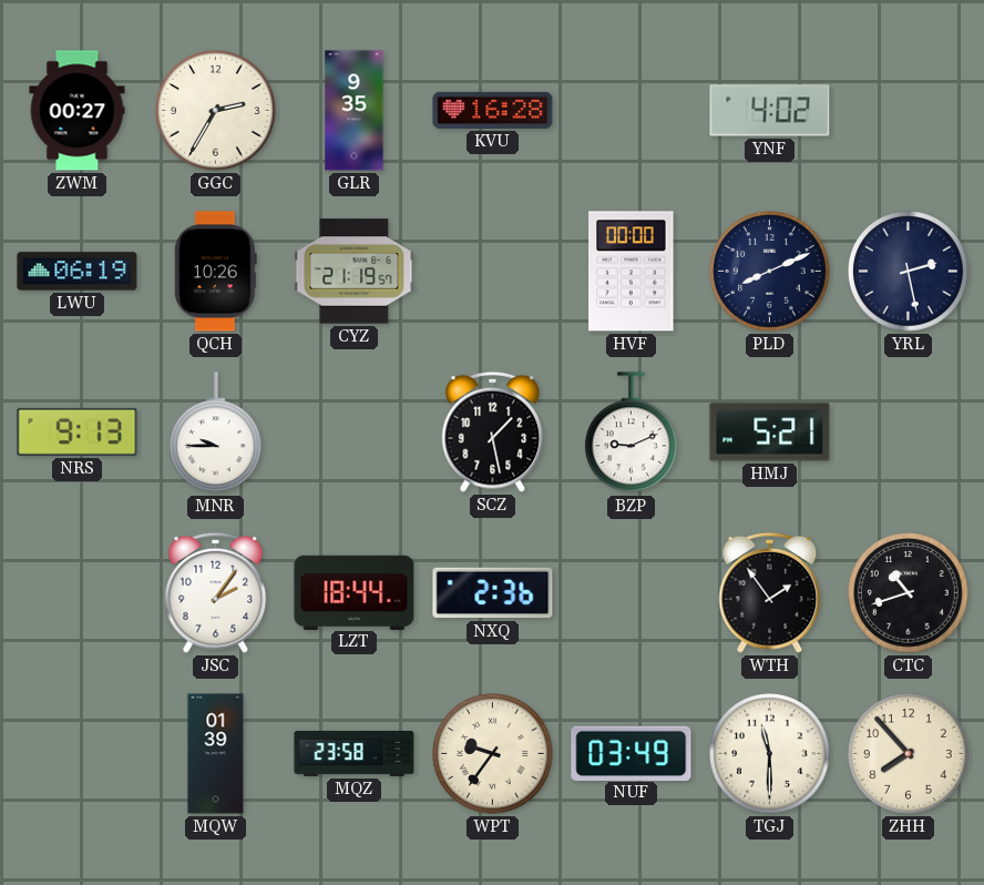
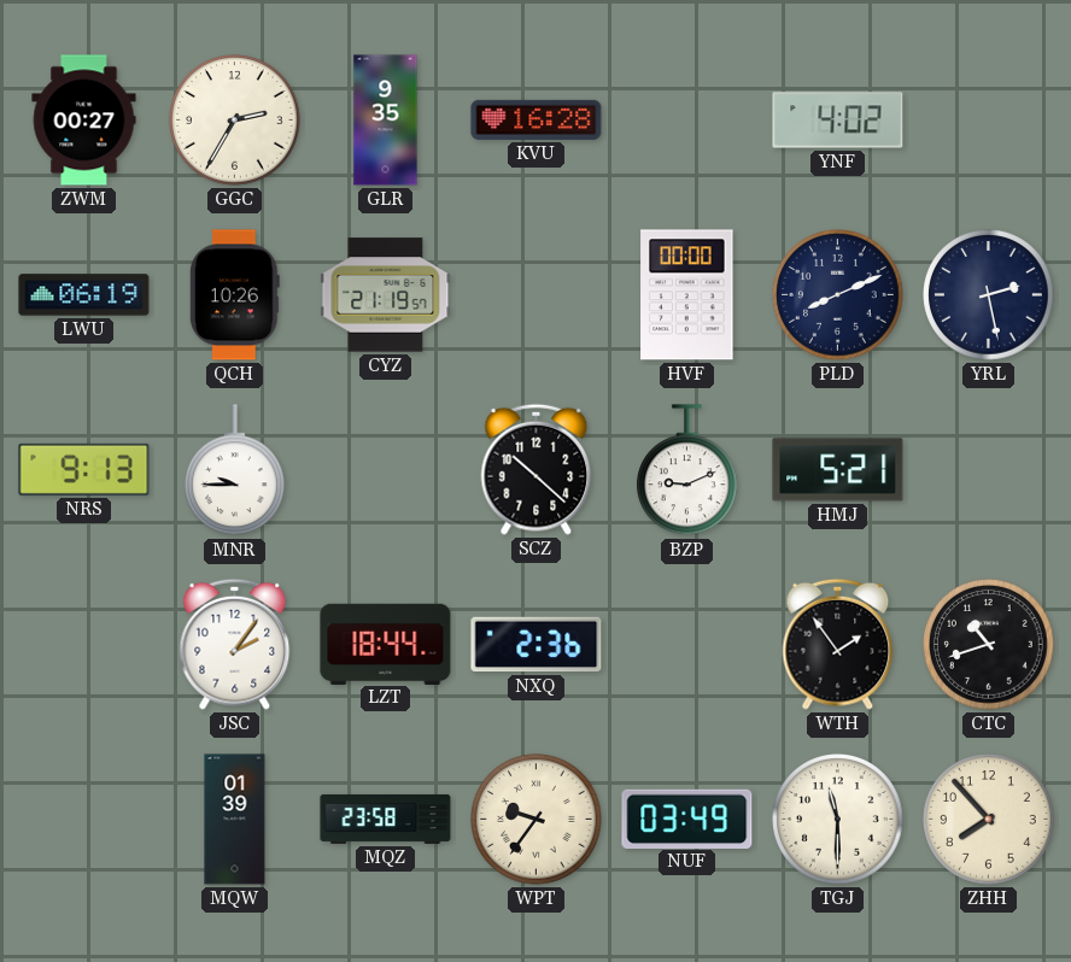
SCZ: 1:28 -> 10:22 (537, 469)
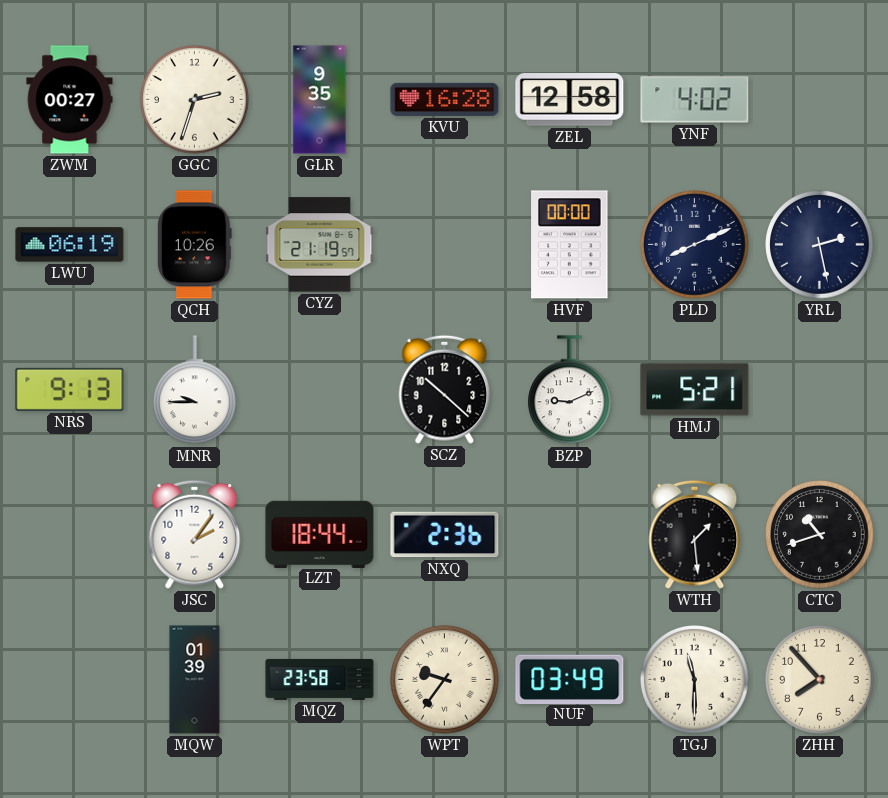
GGC: 2:35 -> 2:33 (195, 100)
ZEL: none -> 12:58 (570, 100)
WTH: 1:54 -> 1:29 (695, 534)
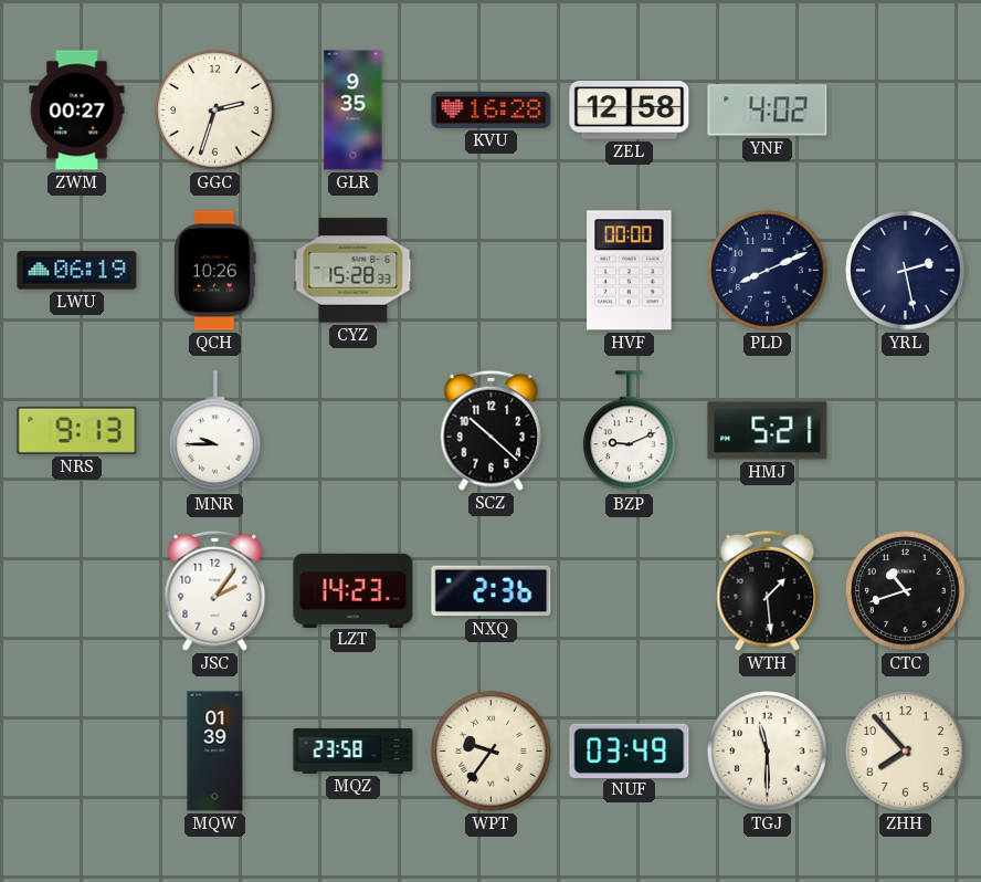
CYZ: 21:19 -> 15:28 (354, 271)
LZT: 18:44 -> 14:23 (354, 590)
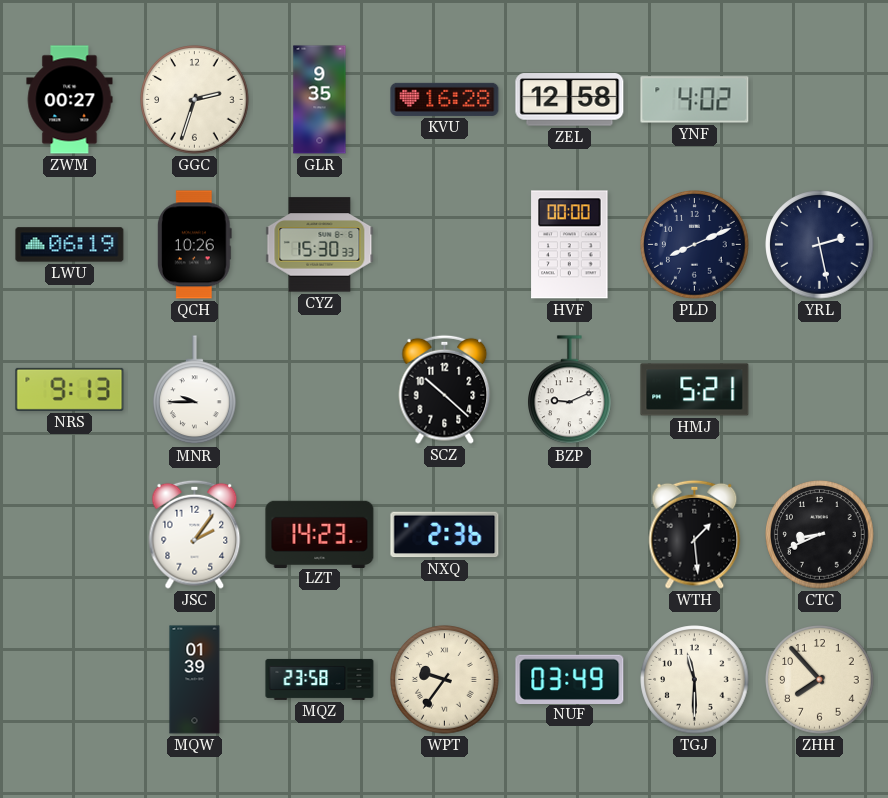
CYZ: 15:28 -> 15:30 (320, 245)
CTC: 10:42 -> 8:41 (820, 535)
